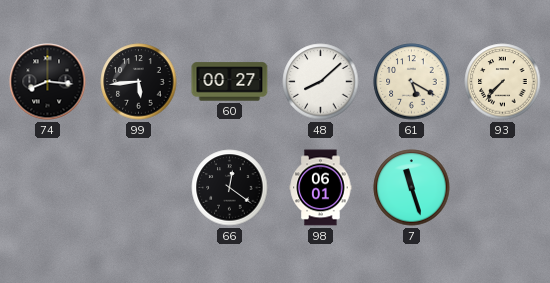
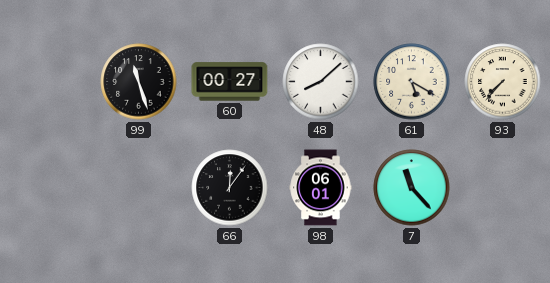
74: 8:16 -> none (48, 82)
99: 5:44 -> 11:27 (139, 82)
66: 12:21 -> 12:06 (230, 188)
7: 11:27 -> 11:23 (412, 188)
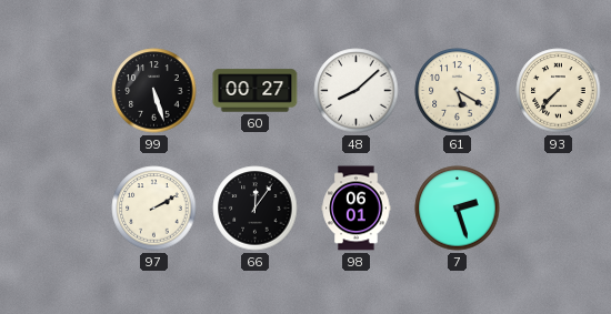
99: 11:27 -> 5:27 (154, 91)
97: none -> 2:10 (154, 209)
7: 11:23 -> 2:27 (458, 209)
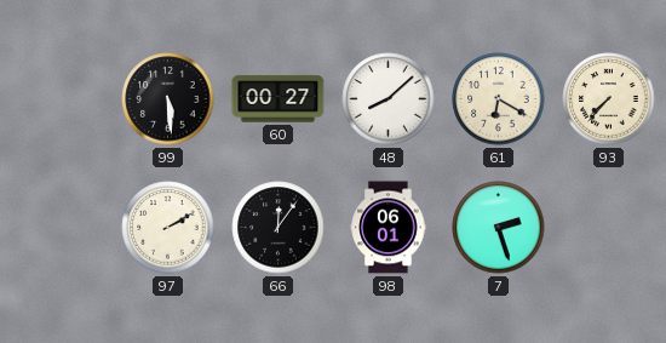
99: 5:27 -> 5:29 (168, 99)
61: 5:20 -> 6:20 (499, 99)
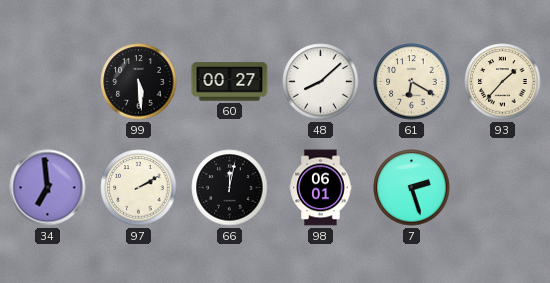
93: 7:37 -> 1:37 (503, 82)
34: none -> 6:59 (48, 188)
66: 12:06 -> 12:02 (230, 188)
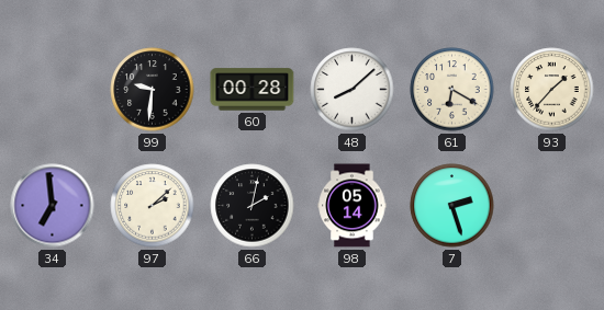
99: 5:29 -> 9:31 (153, 90)
60: 00:27 -> 00:28 (253, 90)
97: 2:10 -> 2:08 (153, 206)
66: 12:02 -> 2:02 (253, 206)
98: 06:01 -> 05:14 (353, 206)
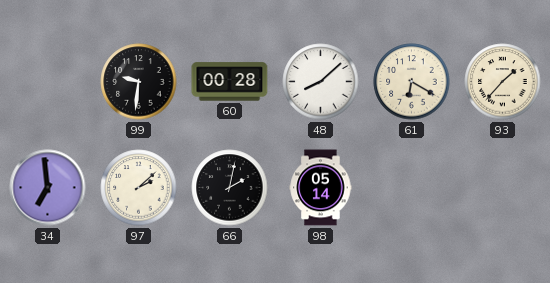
7: 2:27 -> none (452, 206)
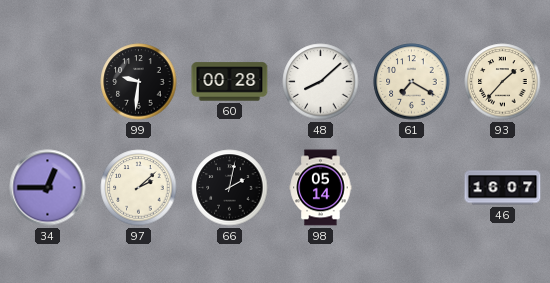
61: 6:20 -> 7:20 (412, 82)
34: 6:59 -> 12:45 (48, 188)
46: none -> 16:07 (503, 188)
